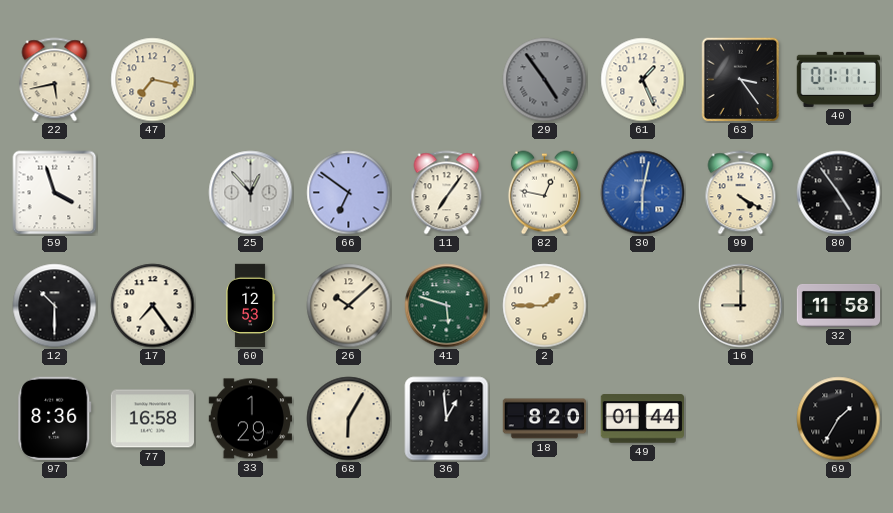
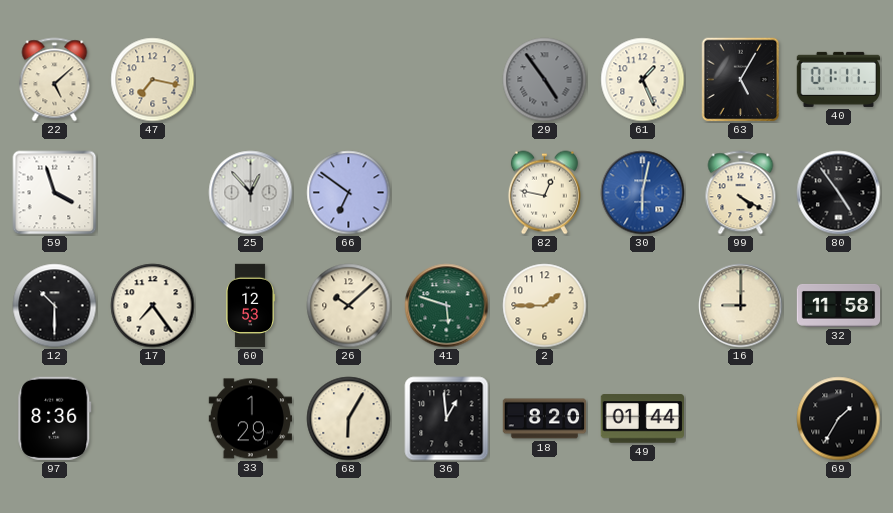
22: 5:43 -> 5:08 (55, 80)
63: 3:24 -> 5:05 (741, 80)
11: 7:06 -> none (447, 193)
77: 16:58 -> none (152, 419)
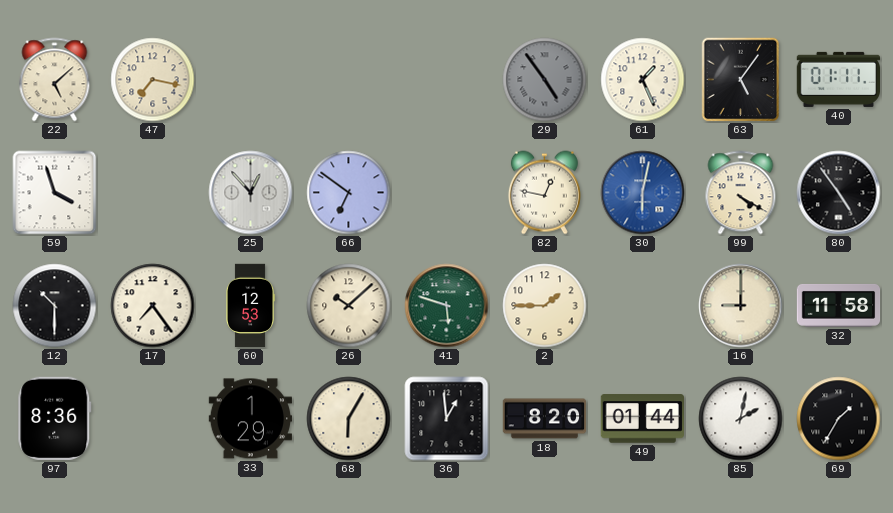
63: 5:05 -> 5:06 (741, 80)
85: none -> 2:02 (741, 419)
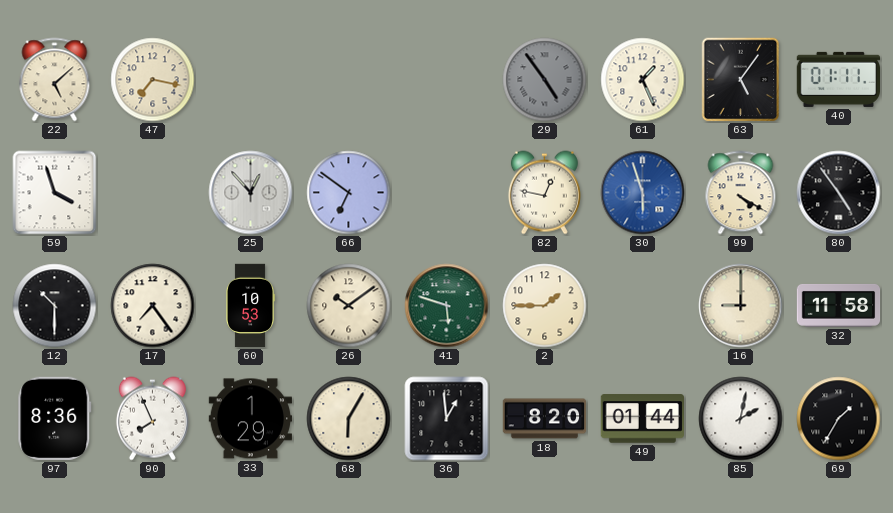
30: 6:02 -> 5:57 (643, 193)
60: 12:53 -> 10:53 (250, 306)
26: 10:08 -> 10:09 (349, 306)
90: none -> 7:56 (152, 419)
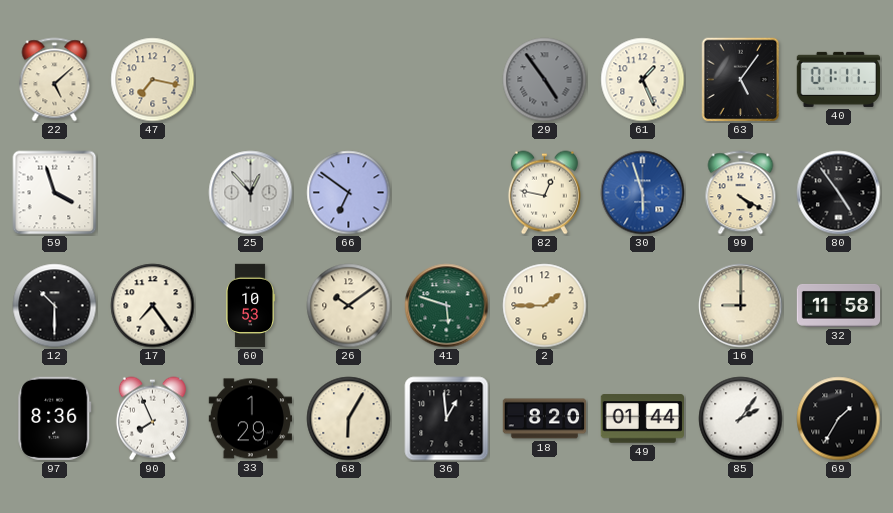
85: 2:02 -> 2:06 (741, 419)
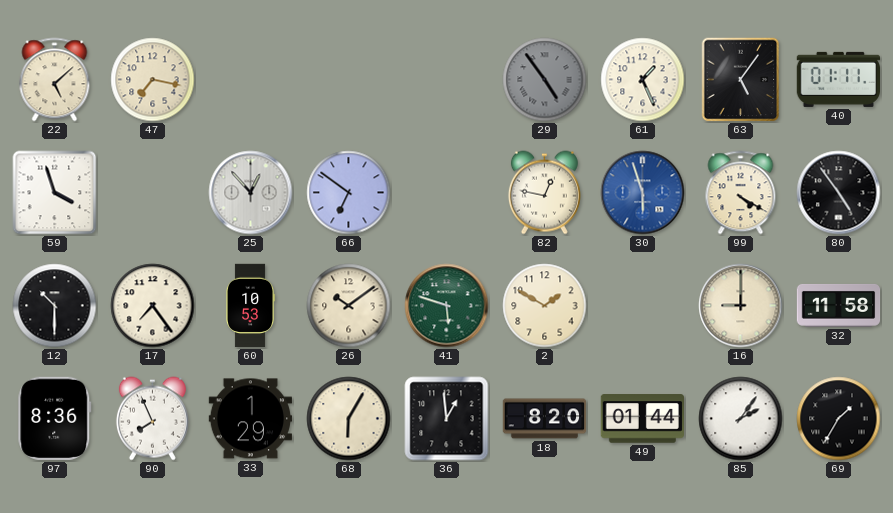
2: 1:45 -> 1:50 (545, 306)
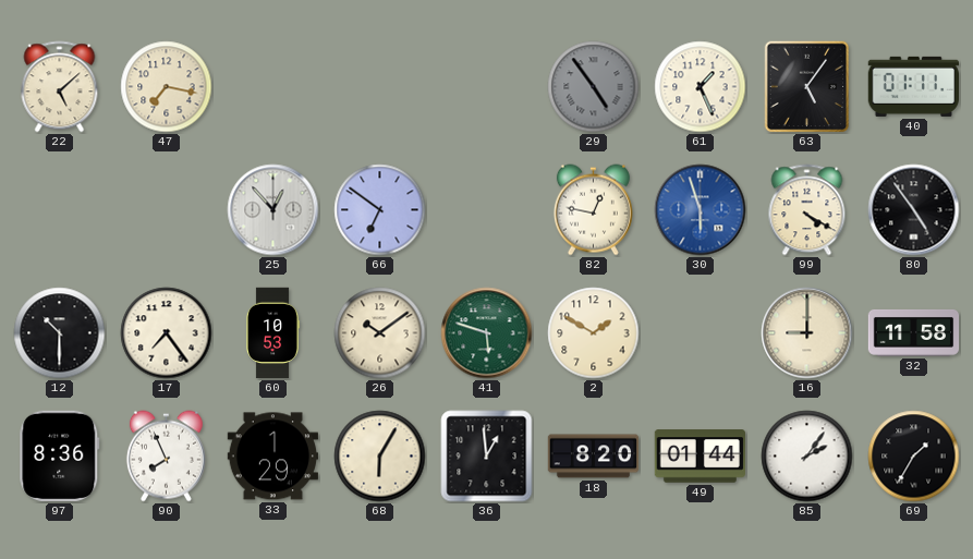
59: 3:57 -> none (55, 193)
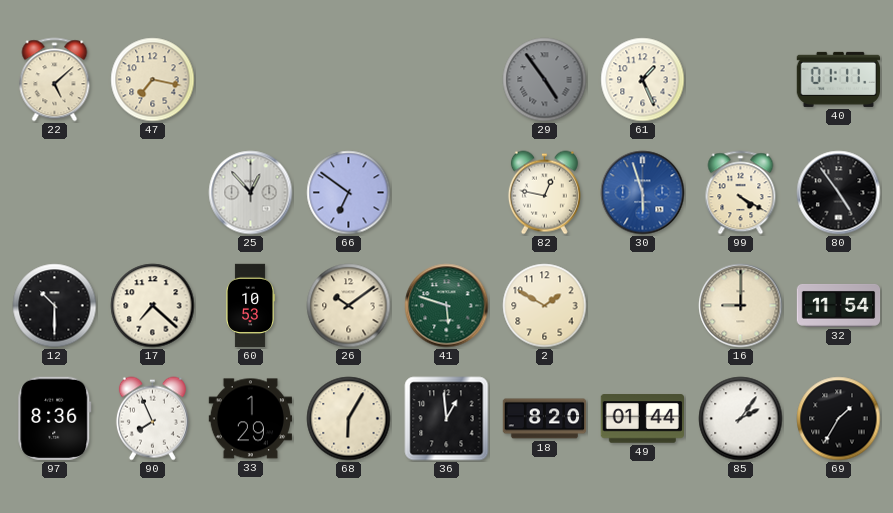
63: 5:06 -> none (807, 87)
17: 7:24 -> 7:22 (153, 306)
32: 11:58 -> 11:54 (839, 306)
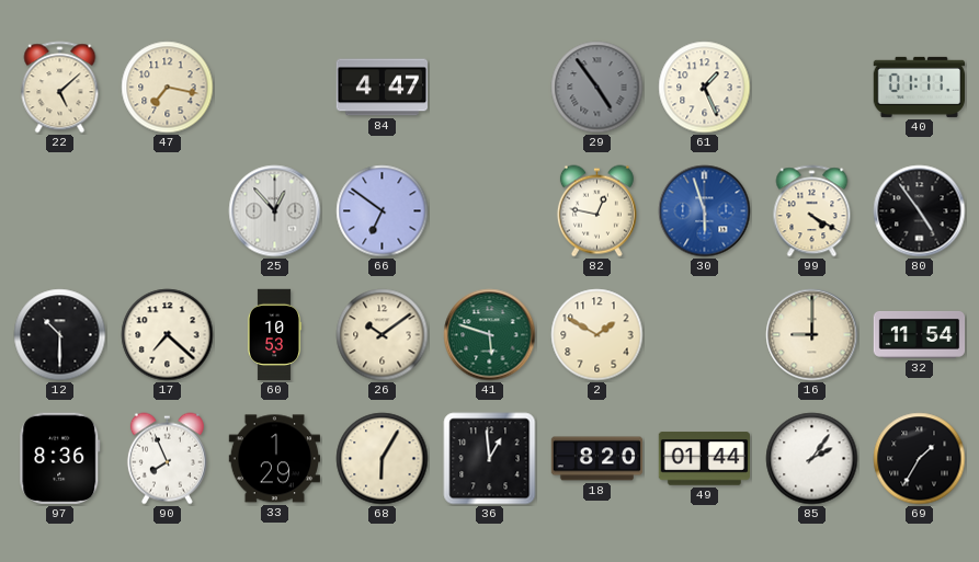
84: none -> 4:47 (382, 88)
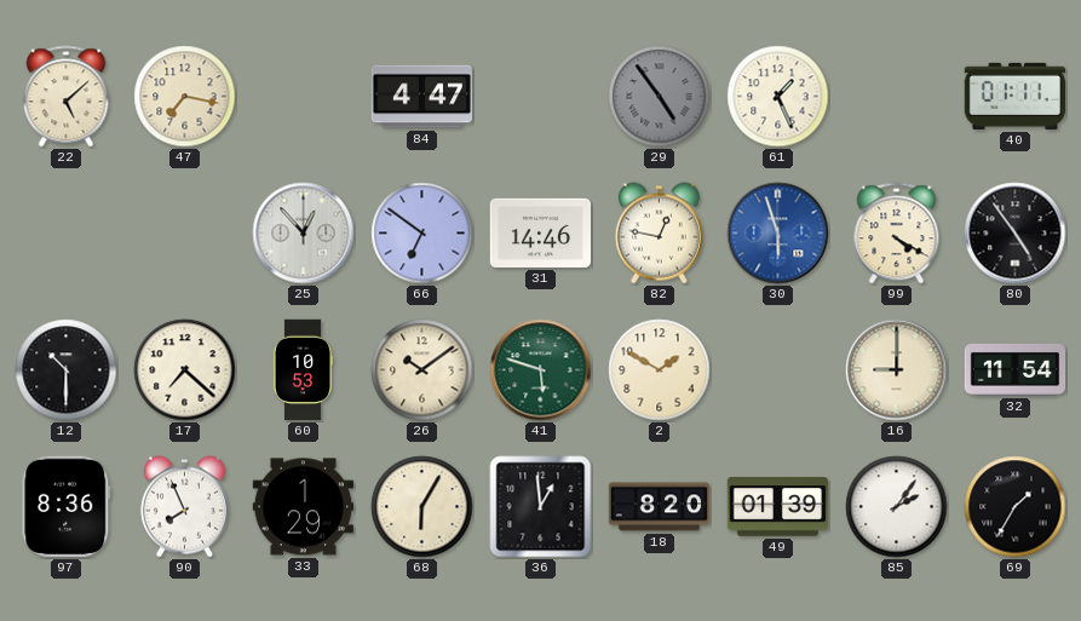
31: none -> 14:46 (541, 232)
49: 01:44 -> 01:39 (777, 507)
